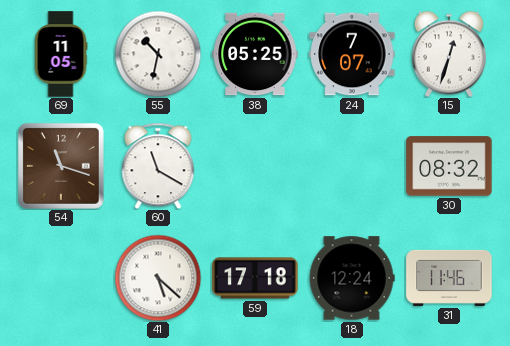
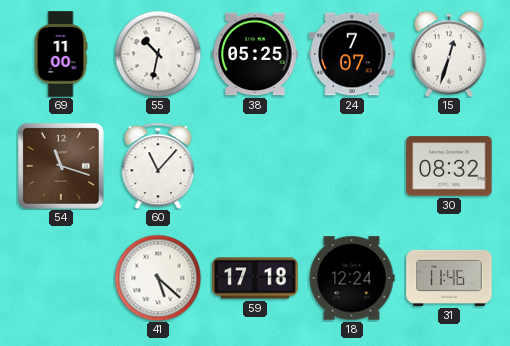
69: 11:05 -> 11:00 (61, 54)
60: 11:20 -> 11:07 (158, 166)
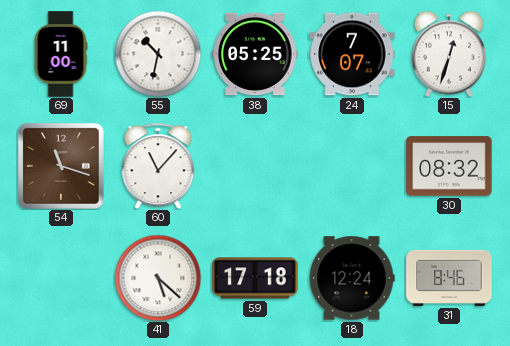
31: 11:46 -> 8:46 (449, 278)
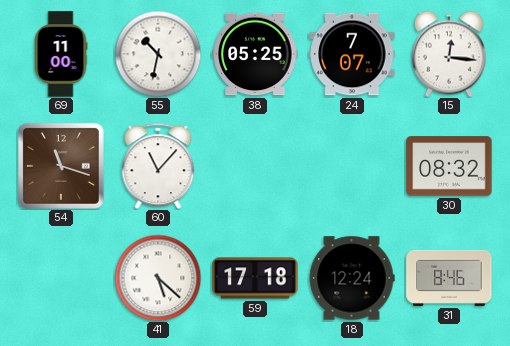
15: 12:33 -> 12:16 (449, 54)
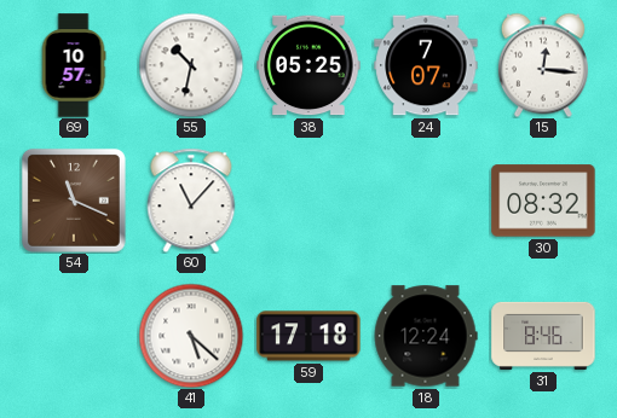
69: 11:00 -> 10:57 (74, 65)
54: 11:18 -> 11:19 (74, 201)
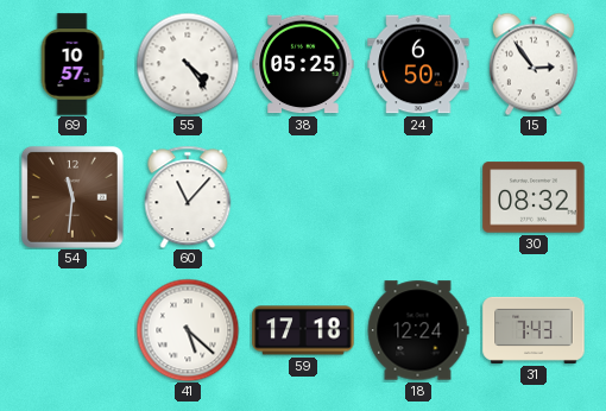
55: 10:32 -> 4:24 (188, 64)
24: 7:07 -> 6:50 (418, 64)
15: 12:16 -> 2:54 (534, 64)
54: 11:19 -> 11:31 (72, 197)
31: 8:46 -> 7:43 (534, 330)
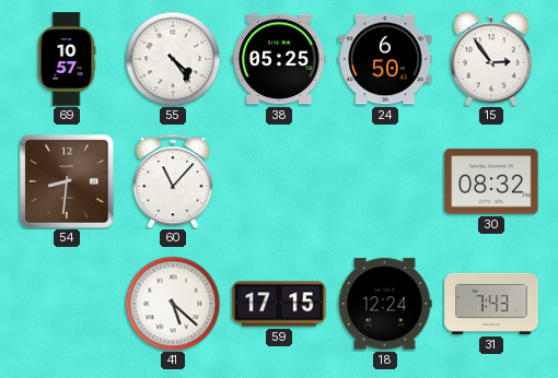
54: 11:31 -> 8:31 (67, 181)
59: 17:18 -> 17:15 (279, 304)
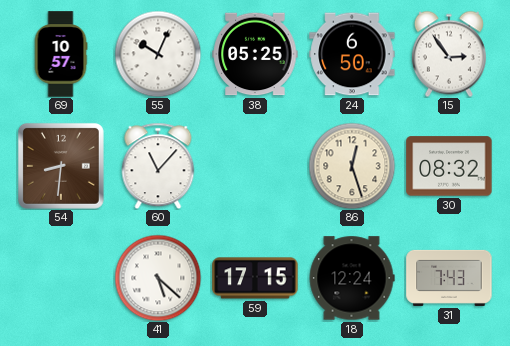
55: 4:24 -> 10:04 (158, 54)
86: none -> 12:27 (352, 166)
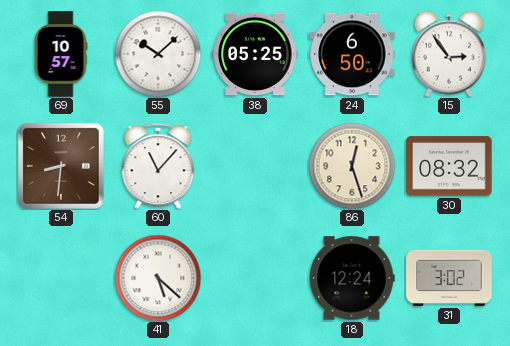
55: 10:04 -> 10:08 (158, 54)
59: 17:15 -> none (255, 278)
31: 7:43 -> 3:02 (449, 278)
